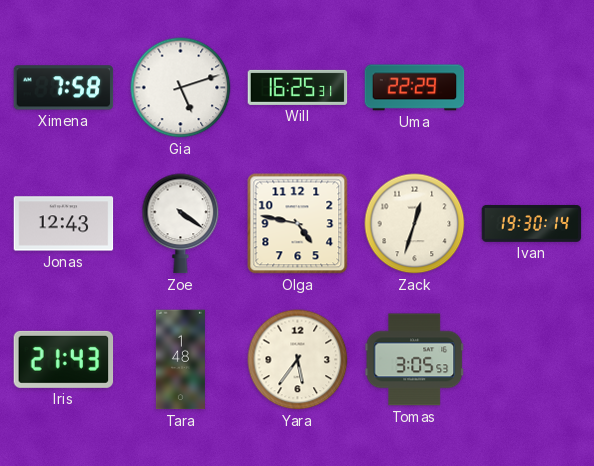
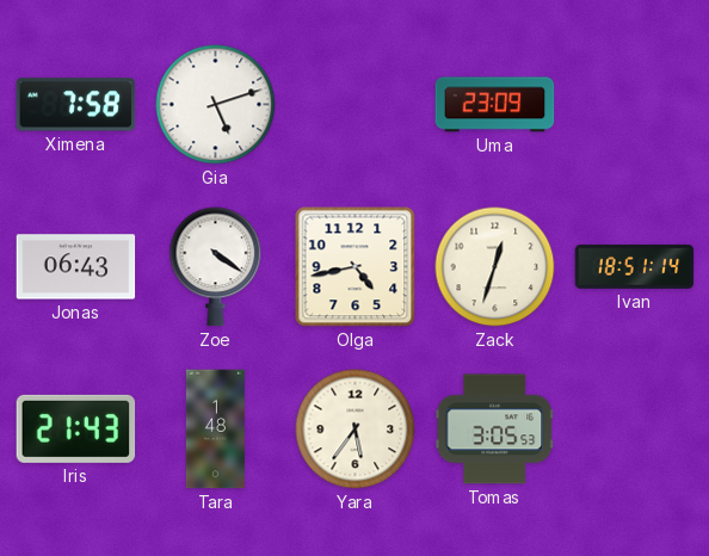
Will: 16:25 -> none (298, 87)
Uma: 22:29 -> 23:09 (495, 105)
Jonas: 12:43 -> 06:43 (76, 267)
Olga: 4:47 -> 4:43 (356, 267)
Ivan: 19:30 -> 18:51 (635, 266)
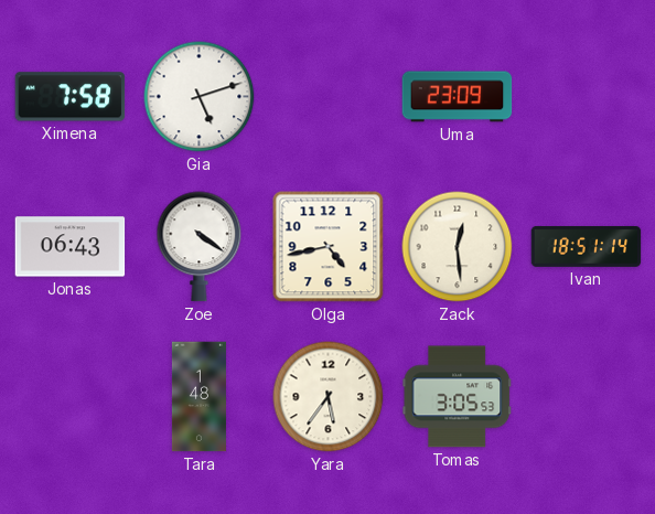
Zack: 12:33 -> 12:29 (458, 247)
Iris: 21:43 -> none (76, 428)
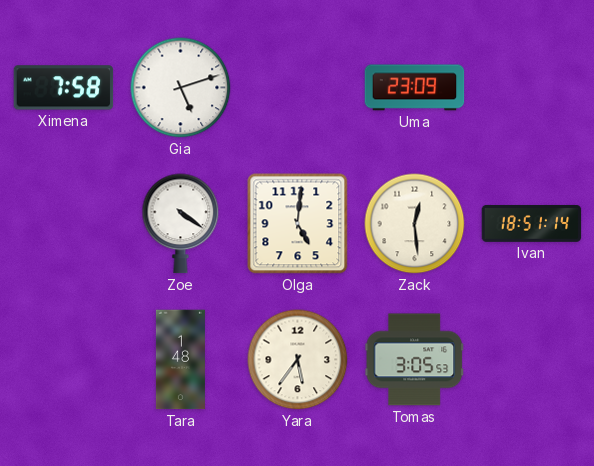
Jonas: 06:43 -> none (71, 247)
Olga: 4:43 -> 5:01 (298, 224)
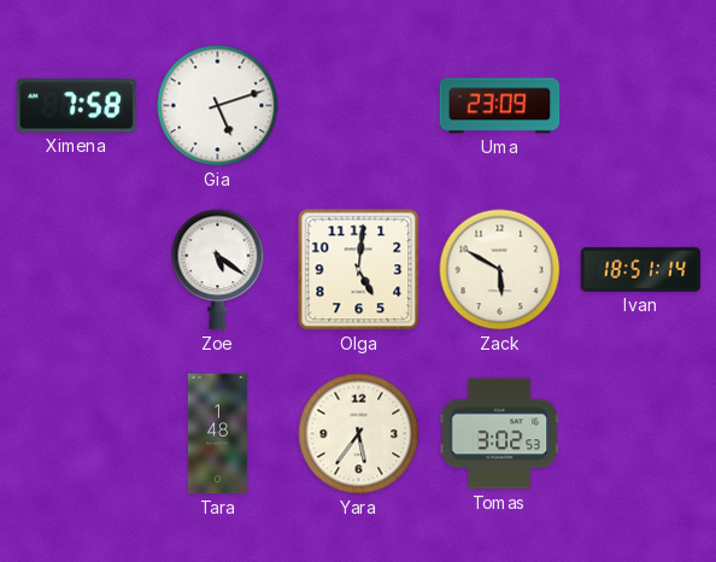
Zoe: 4:21 -> 5:21 (218, 270)
Zack: 12:29 -> 5:50 (500, 270)
Tomas: 3:05 -> 3:02 (500, 434)
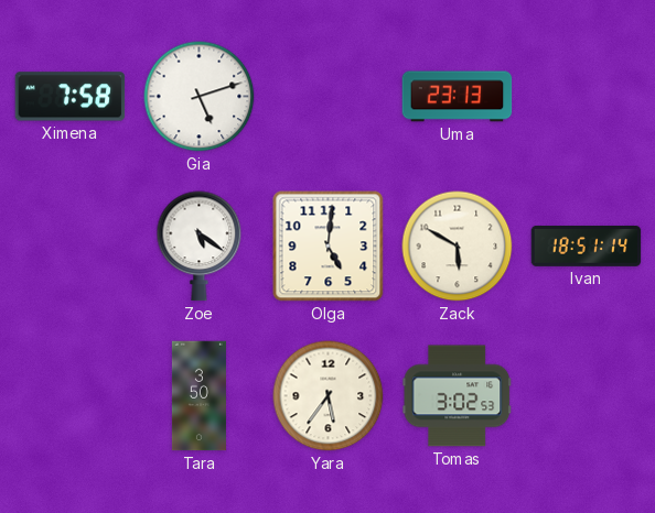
Uma: 23:09 -> 23:13 (458, 97)
Tara: 1:48 -> 3:50 (198, 396)
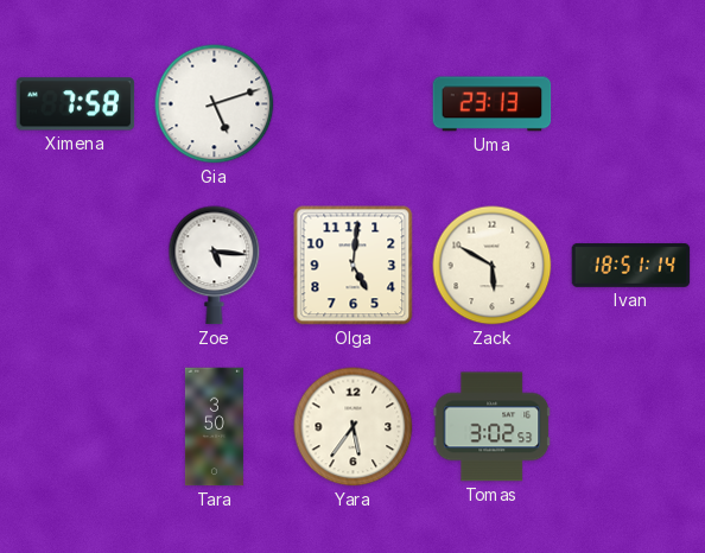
Zoe: 5:21 -> 5:16 (215, 266)
